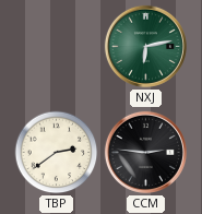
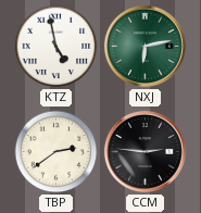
KTZ: none -> 4:58 (56, 47)
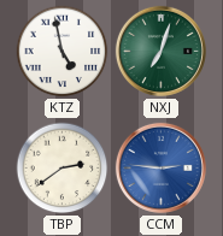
NXJ: 6:13 -> 7:03 (160, 51)
CCM dial: black -> blue (160, 167)
